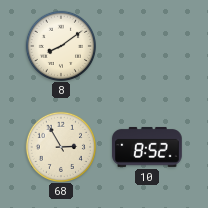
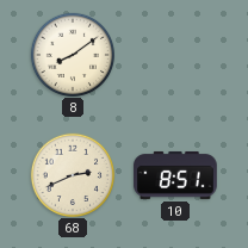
68: 2:55 -> 2:41 (72, 174)
10: 8:52 -> 8:51 (175, 175)
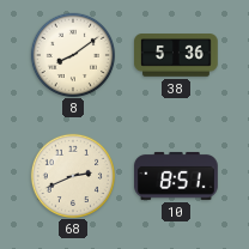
38: none -> 5:36 (176, 55)
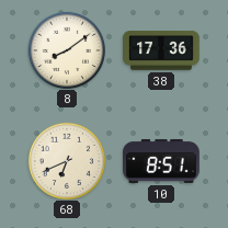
38: 5:36 -> 17:36 (161, 50)
68: 2:41 -> 6:41 (66, 160)
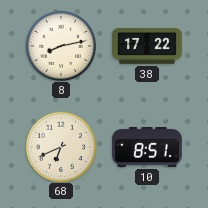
8: 8:09 -> 8:13 (60, 45)
38: 17:36 -> 17:22 (147, 46)
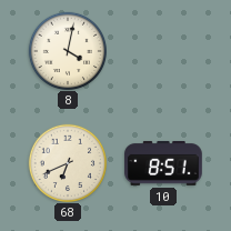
8: 8:13 -> 4:02 (67, 50)
38: 17:22 -> none (147, 46)
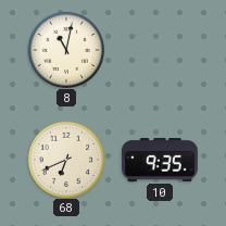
8: 4:02 -> 11:02 (65, 49)
10: 8:51 -> 9:35 (160, 160)
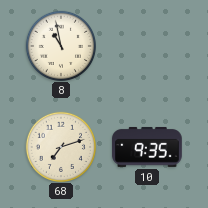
8: 11:02 -> 10:58 (60, 45)
68: 6:41 -> 7:12 (60, 146)
